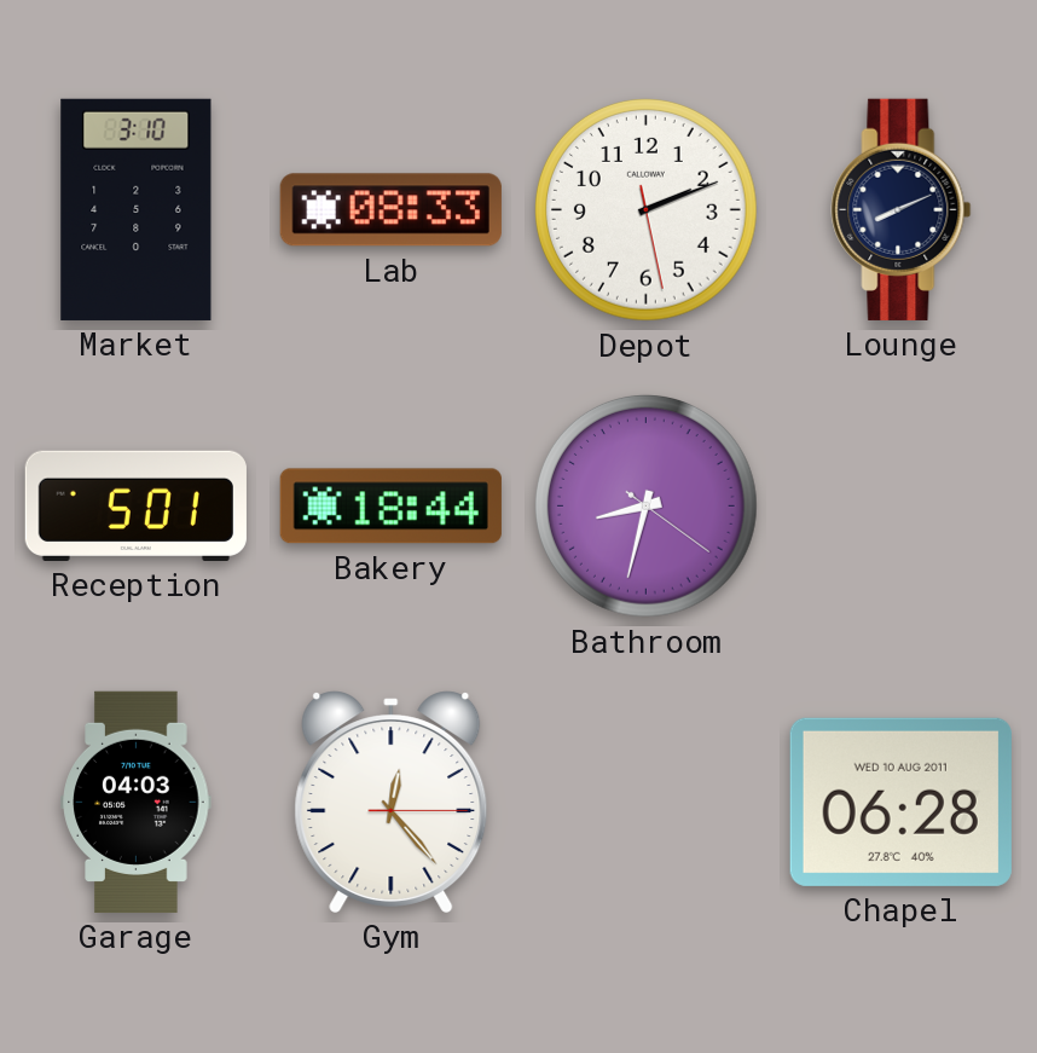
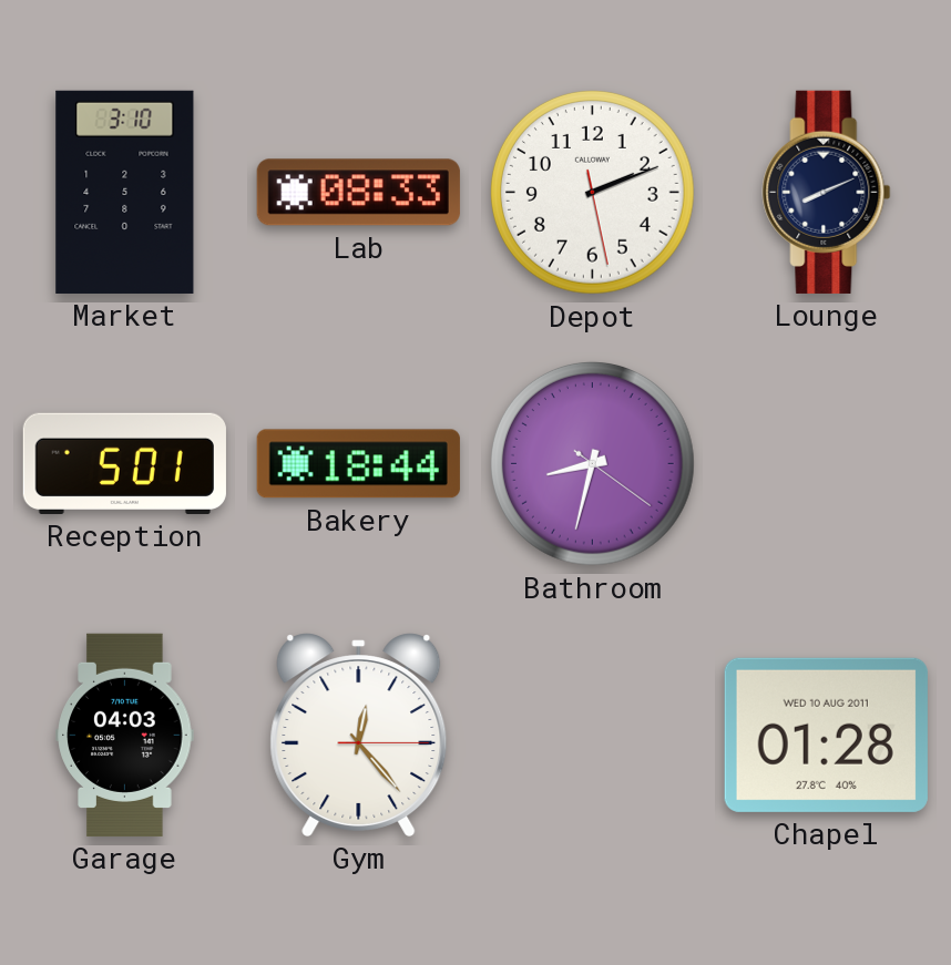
Chapel: 06:28 -> 01:28 (826, 735)
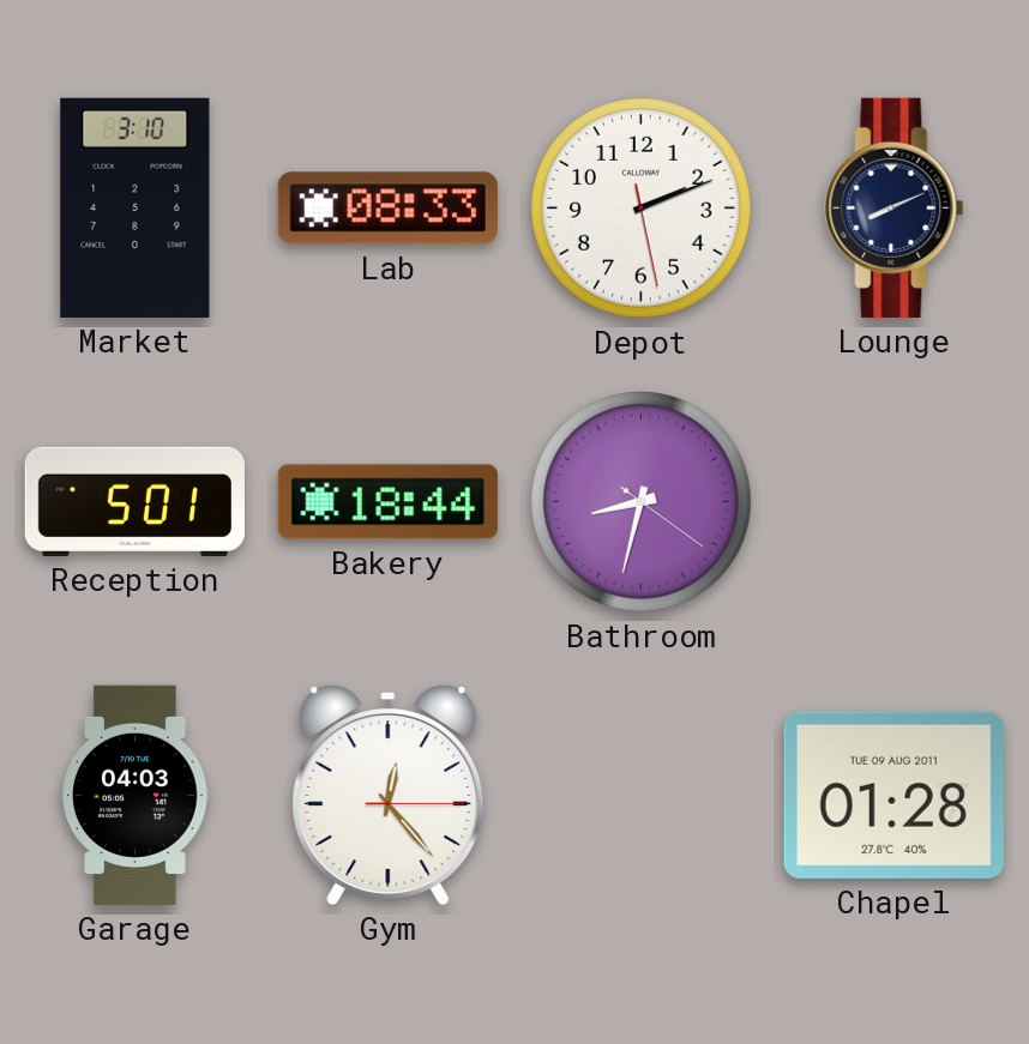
Chapel date: WED 10 AUG 2011 -> TUE 09 AUG 2011 (893, 795)
